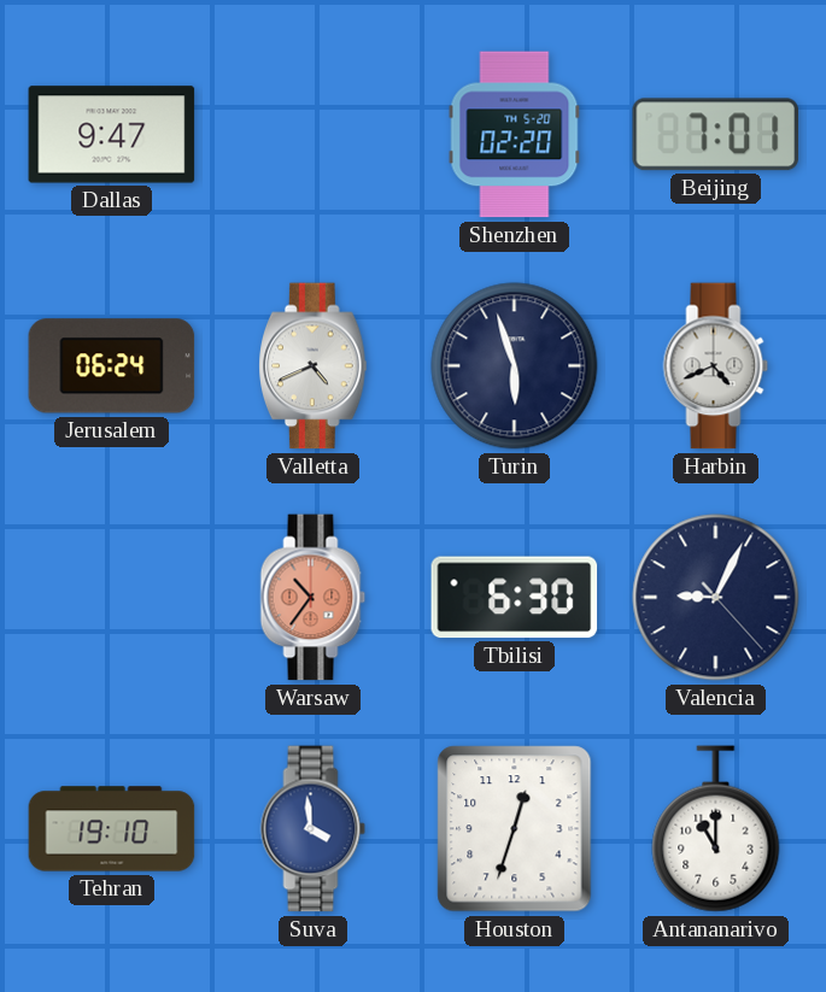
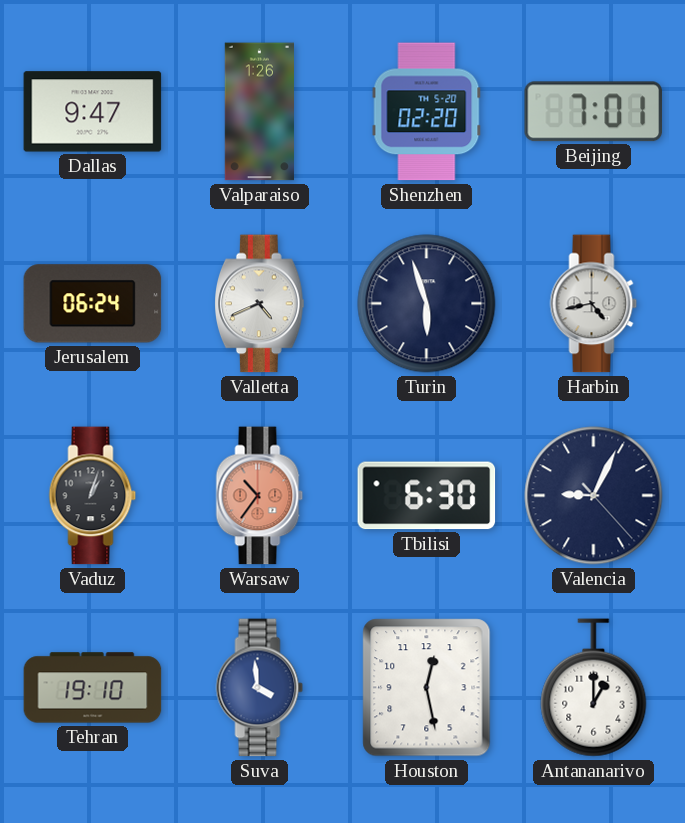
Valparaiso: none -> 1:26 (259, 112)
Harbin: 4:41 -> 4:43 (594, 304)
Vaduz: none -> 1:03 (93, 496)
Houston: 12:33 -> 12:28 (427, 688)
Antananarivo: 11:00 -> 1:00 (594, 688)
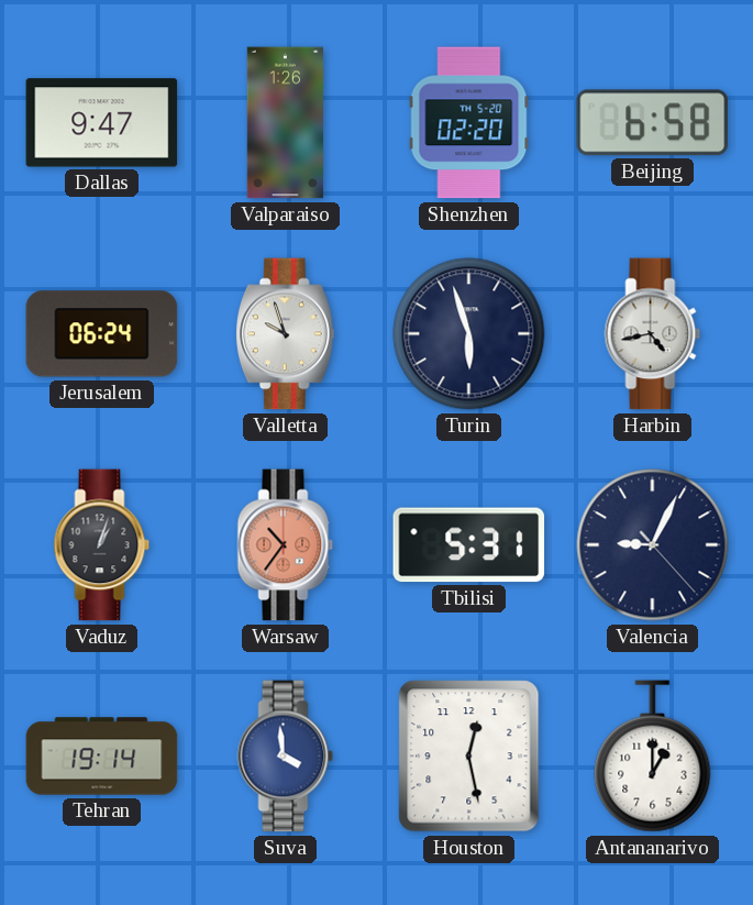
Beijing: 7:01 -> 6:58 (652, 123)
Valletta: 4:41 -> 9:57 (286, 334)
Tbilisi: 6:30 -> 5:31 (469, 545)
Tehran: 19:10 -> 19:14 (102, 757)
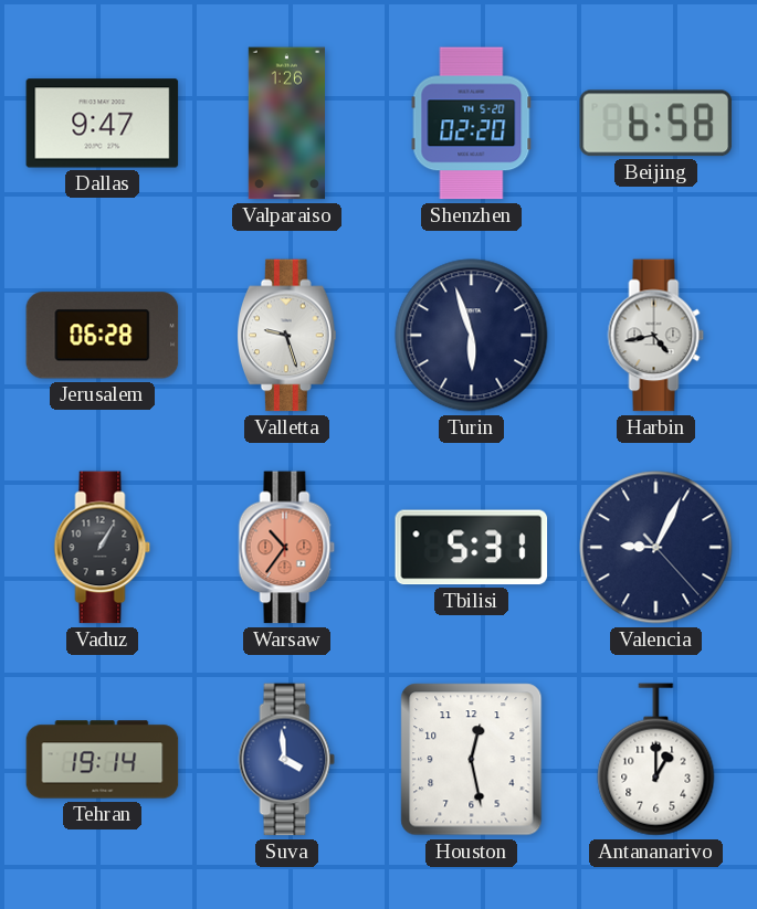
Jerusalem: 06:24 -> 06:28 (103, 336)
Valletta: 9:57 -> 9:27 (287, 336)
Vaduz: 1:03 -> 1:05 (103, 548)
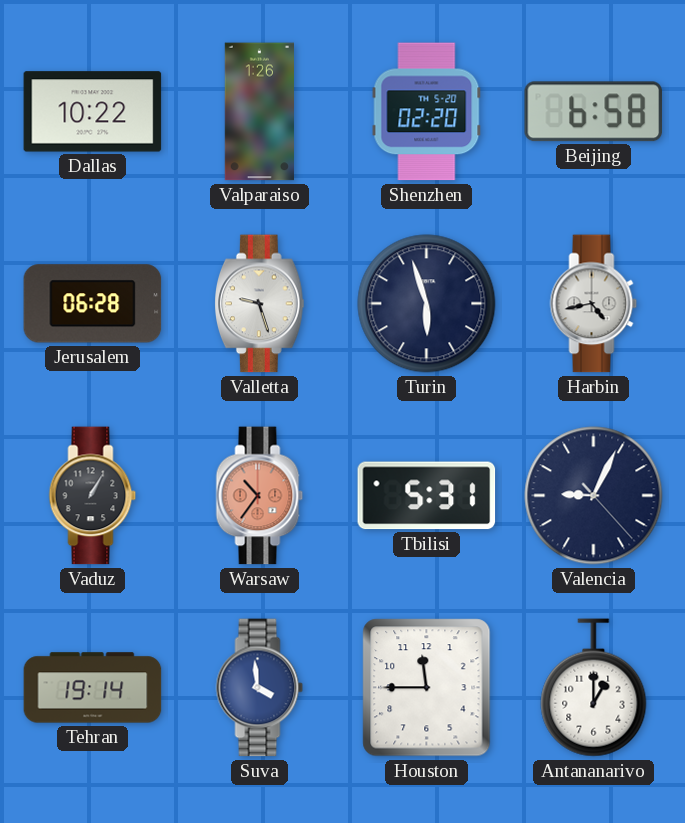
Dallas: 9:47 -> 10:22 (93, 112)
Houston: 12:28 -> 11:45 (427, 688)
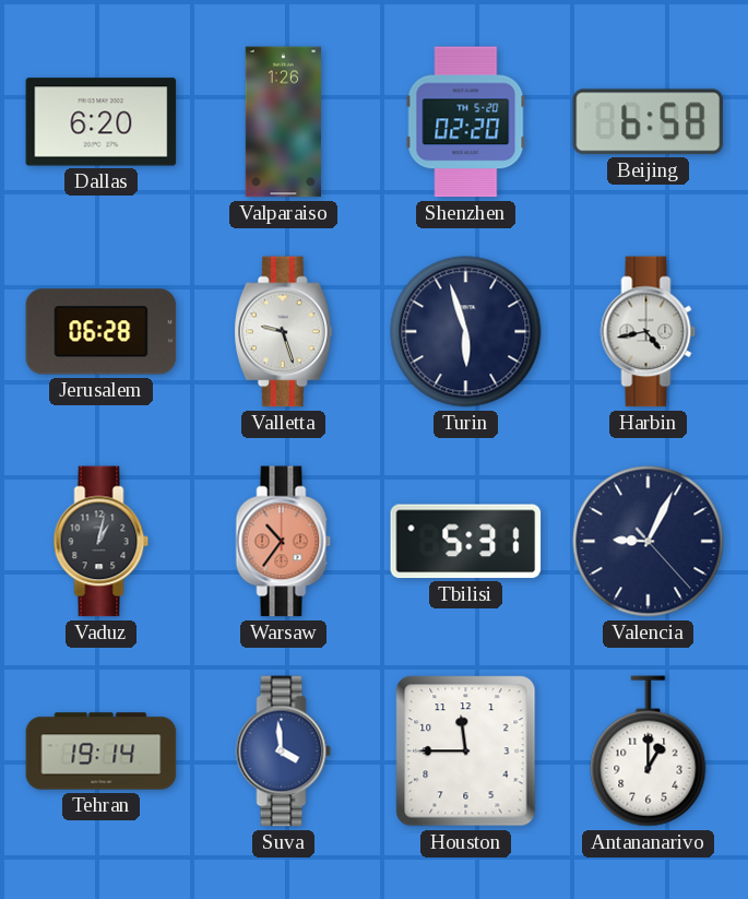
Dallas: 10:22 -> 6:20 (102, 122)
Vaduz: 1:05 -> 1:02 (102, 542)
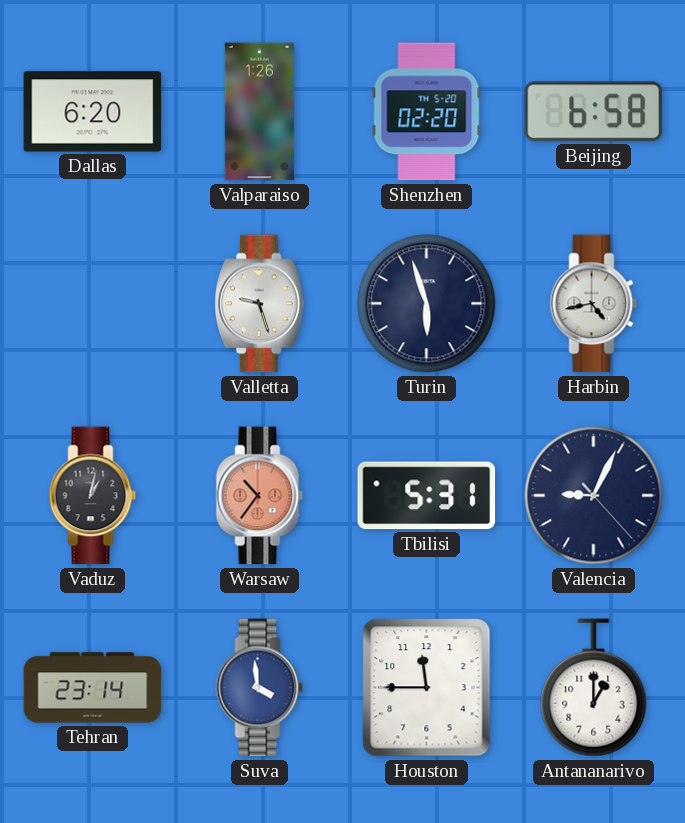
Jerusalem: 06:28 -> none (102, 332)
Tehran: 19:14 -> 23:14 (93, 688)
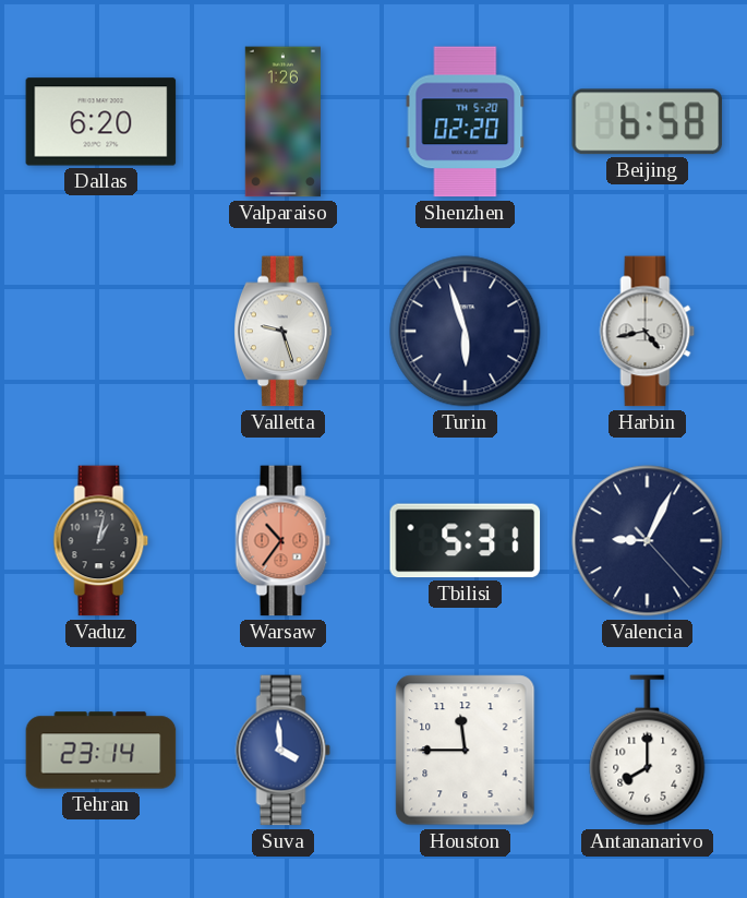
Antananarivo: 1:00 -> 8:00 (648, 751)
